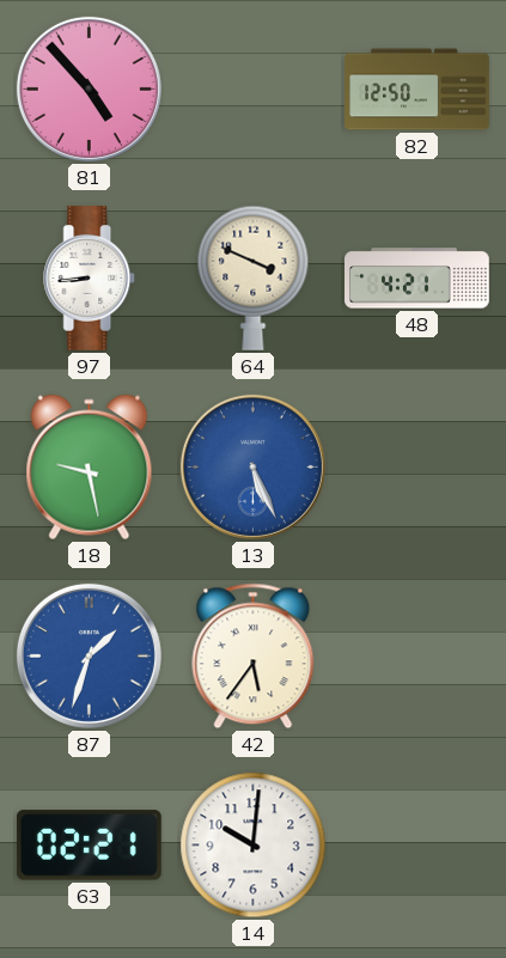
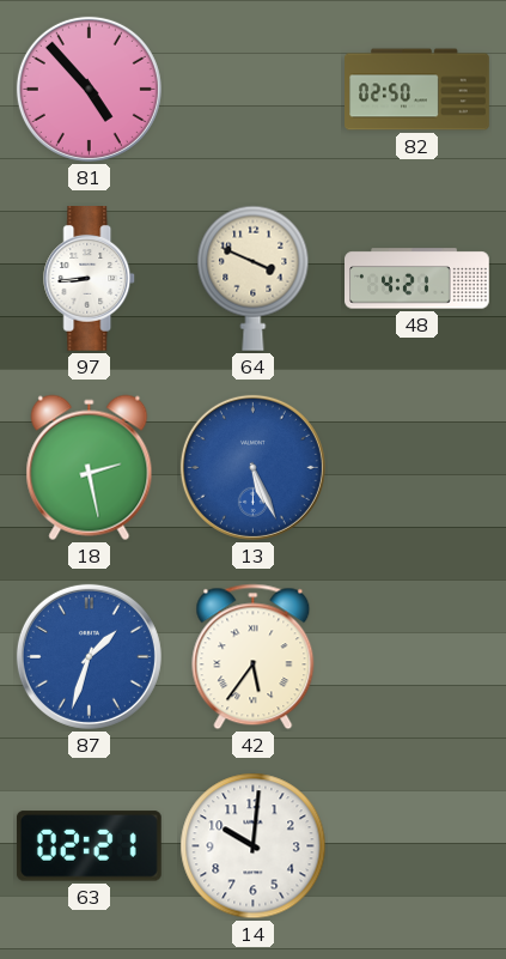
82: 12:50 -> 02:50 (417, 90)
18: 9:28 -> 2:28 (90, 468)
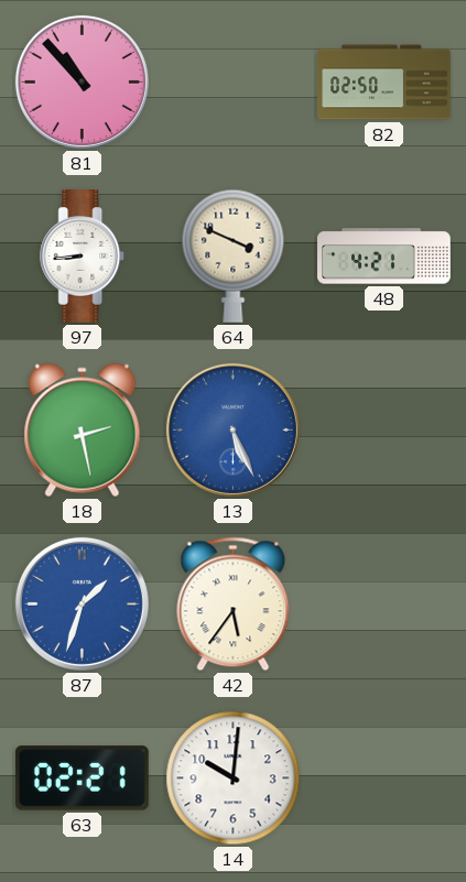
81: 4:53 -> 10:53 (82, 81)
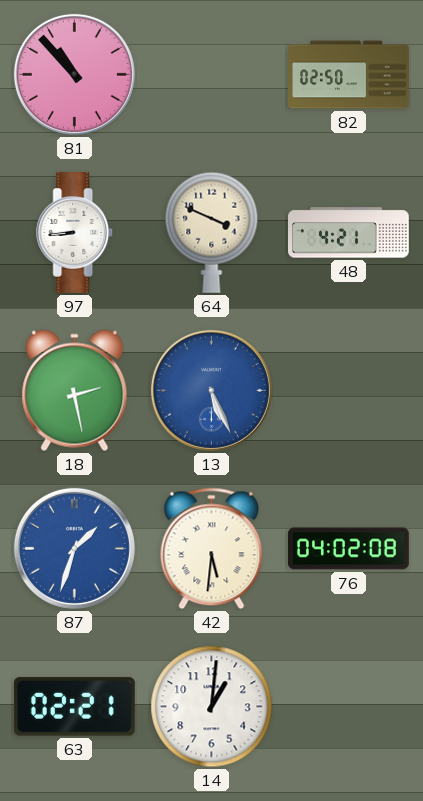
42: 5:36 -> 5:31 (212, 549)
76: none -> 04:02 (349, 549)
14: 10:01 -> 1:01 (212, 707)
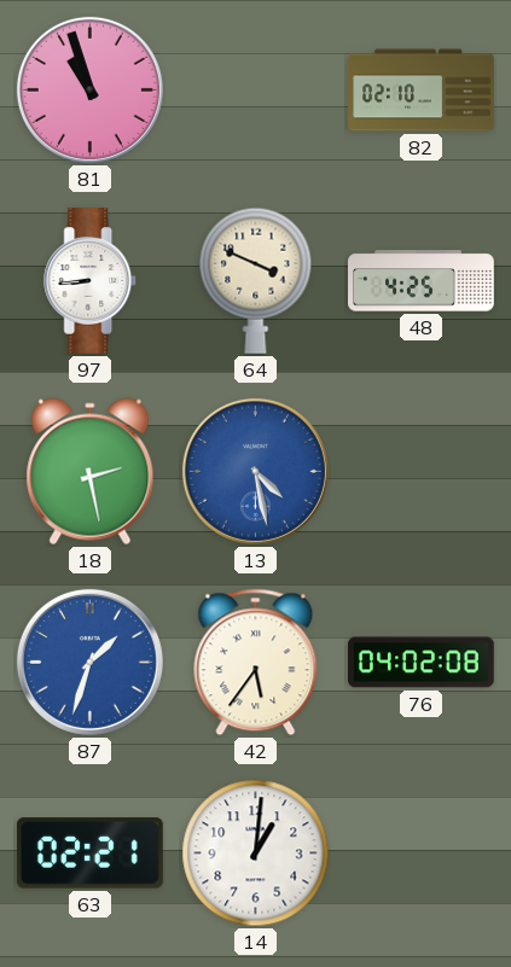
81: 10:53 -> 10:57 (89, 89)
82: 02:50 -> 02:10 (422, 91)
48: 4:21 -> 4:25 (422, 281)
13: 5:26 -> 4:28 (255, 471)
42: 5:31 -> 5:36 (256, 663)
